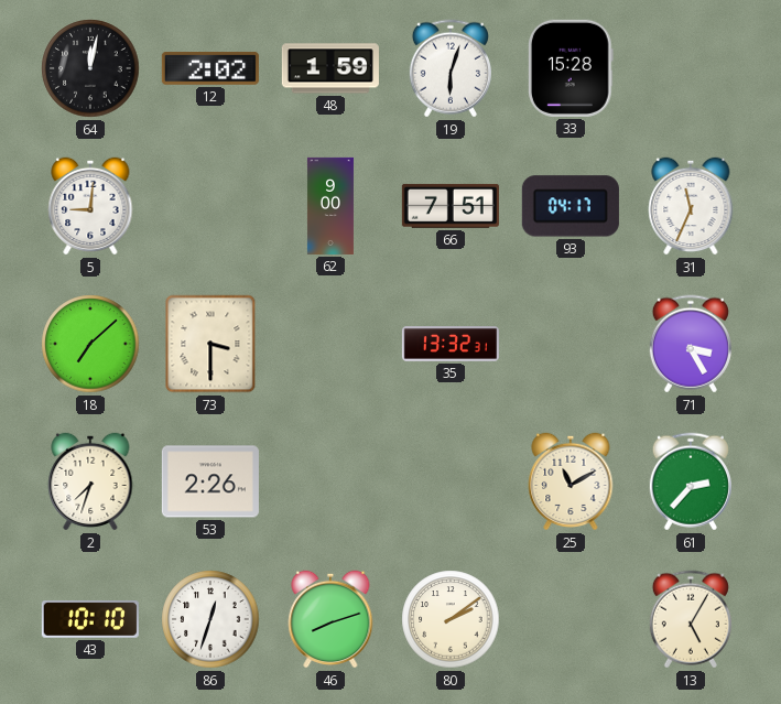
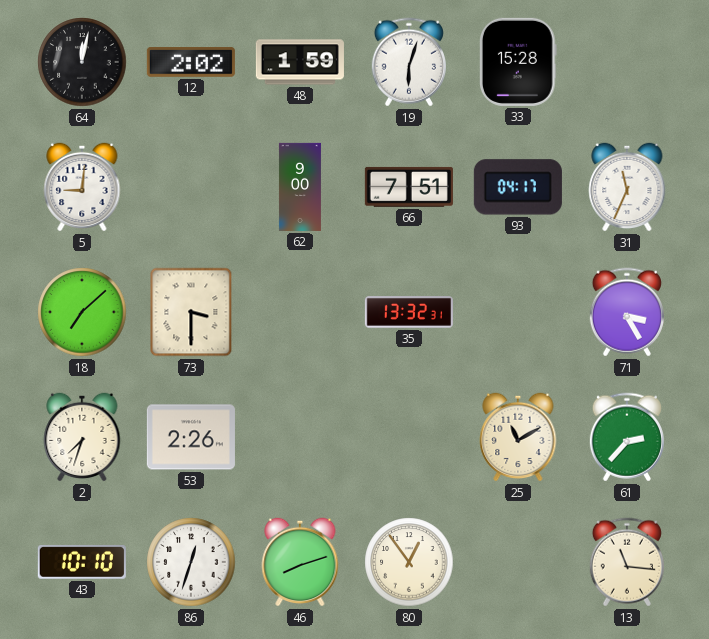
80: 2:09 -> 12:54 (409, 562)
13: 5:05 -> 11:16 (627, 562)
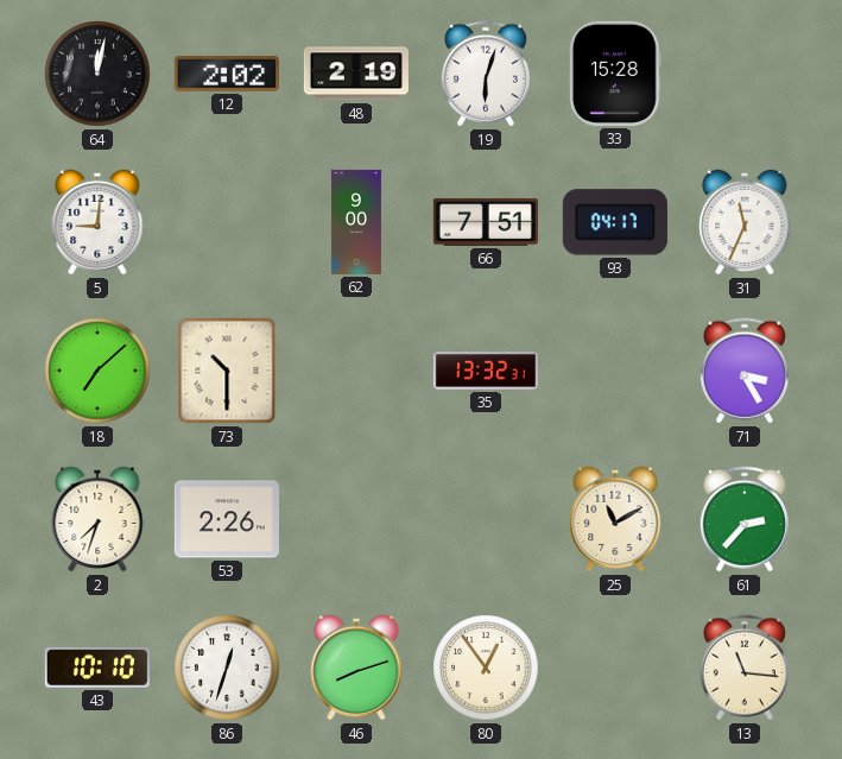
48: 1:59 -> 2:19 (356, 74)
73: 3:30 -> 10:30 (227, 371)
